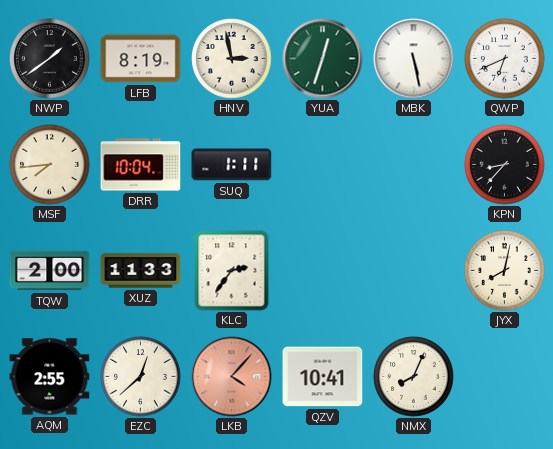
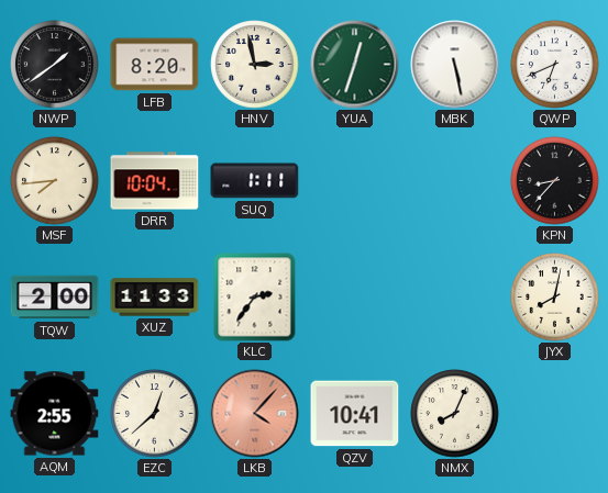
LFB: 8:19 -> 8:20 (155, 65)
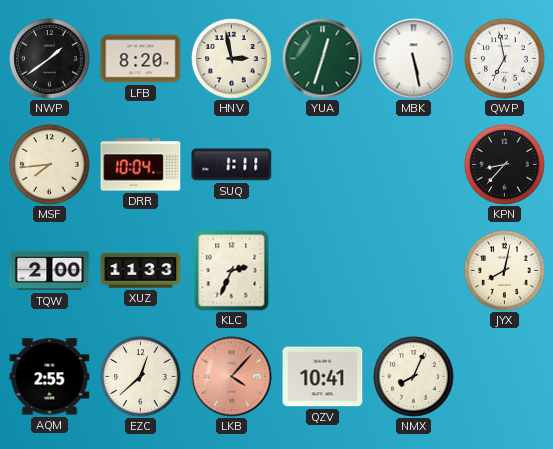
QWP: 6:41 -> 6:58 (505, 59)
KLC: 2:36 -> 2:34 (232, 271)
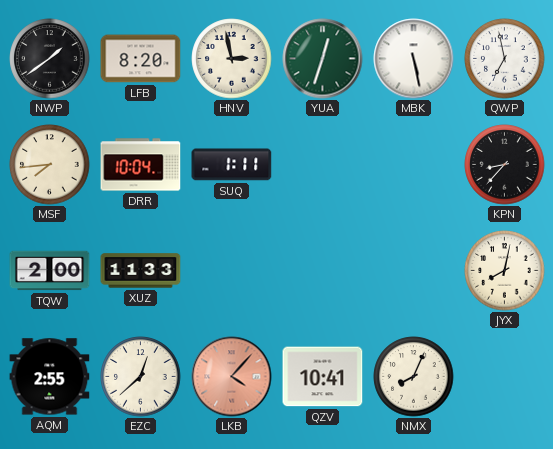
KLC: 2:34 -> none (232, 271)
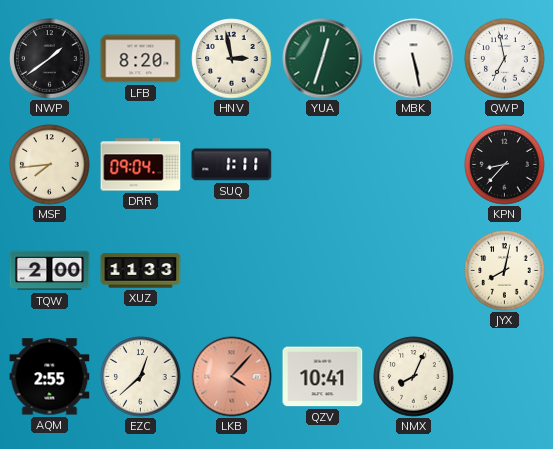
DRR: 10:04 -> 09:04 (141, 165)
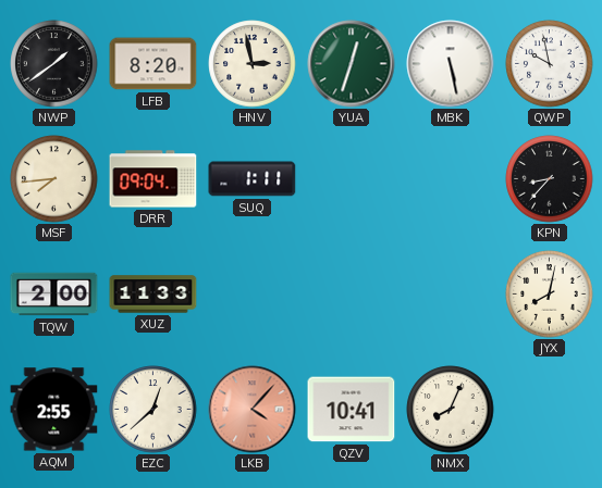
QWP: 6:58 -> 9:58 (550, 64)
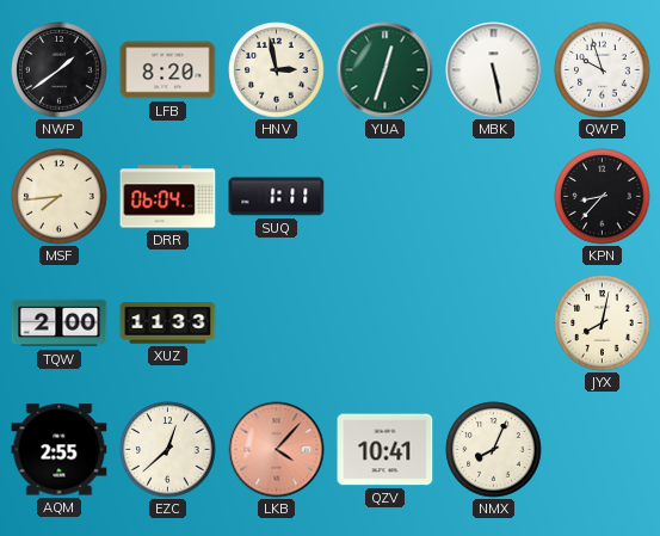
QWP: 9:58 -> 9:57 (603, 70)
DRR: 09:04 -> 06:04 (168, 197)
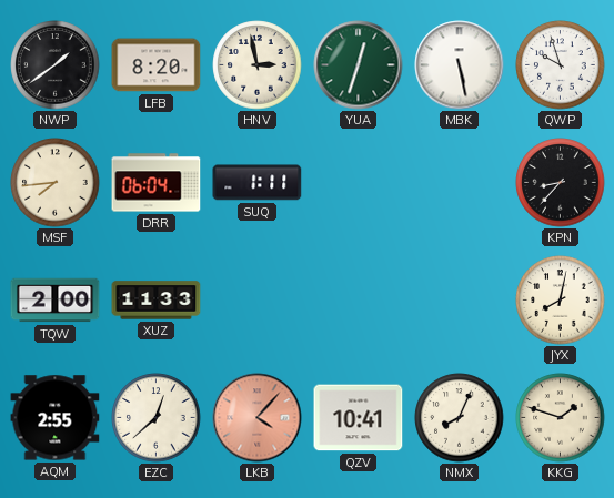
KKG: none -> 1:48 (561, 418)
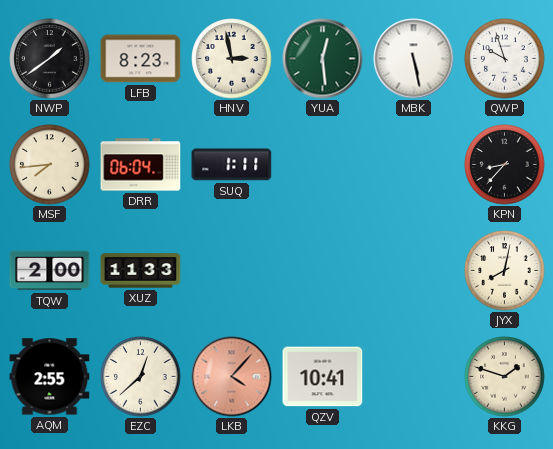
LFB: 8:20 -> 8:23 (141, 59)
YUA: 12:33 -> 12:29 (323, 59)
NMX: 8:04 -> none (460, 418)
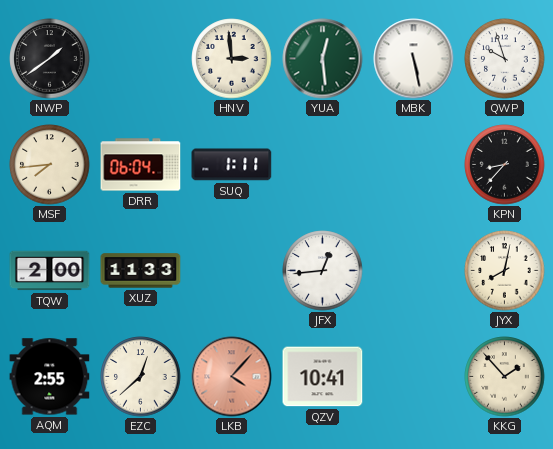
LFB: 8:23 -> none (141, 59)
HNV: 2:58 -> 2:59 (232, 59)
JFX: none -> 12:44 (323, 271)
KKG: 1:48 -> 1:53 (505, 377)
